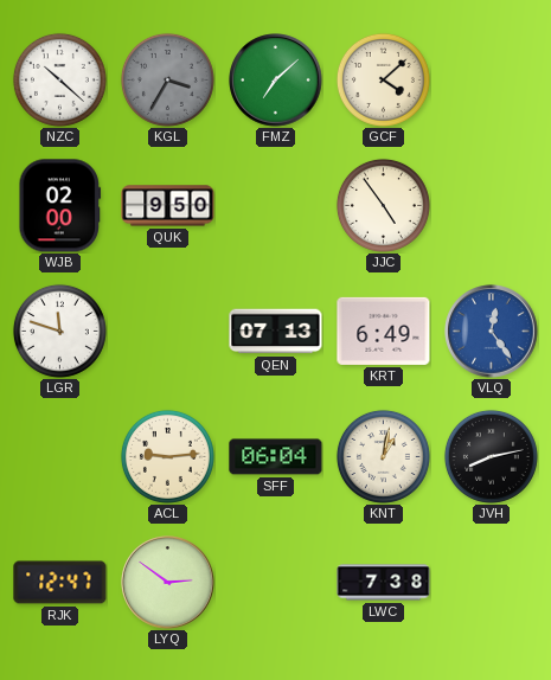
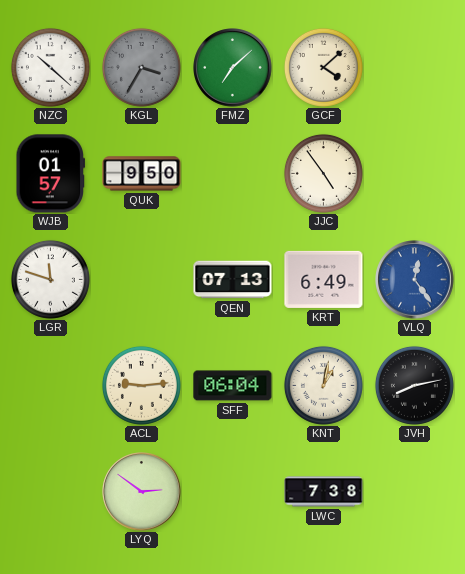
WJB: 02:00 -> 01:57 (51, 174)
RJK: 12:47 -> none (60, 583)
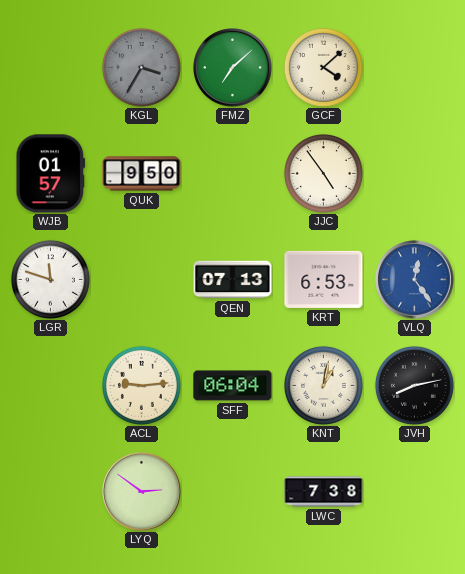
NZC: 10:22 -> none (50, 67)
KRT: 6:49 -> 6:53 (324, 279)
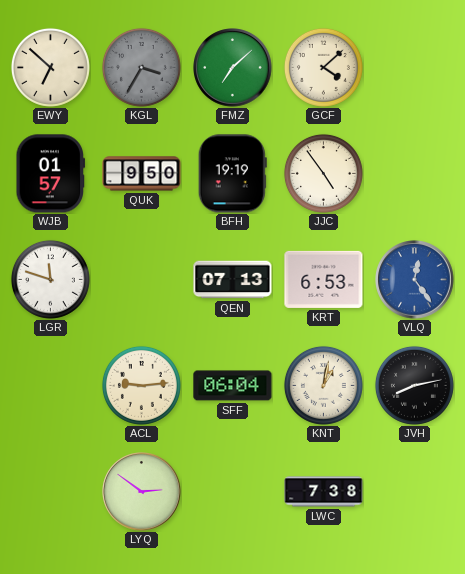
EWY: none -> 6:52 (50, 67)
BFH: none -> 19:19 (232, 174)
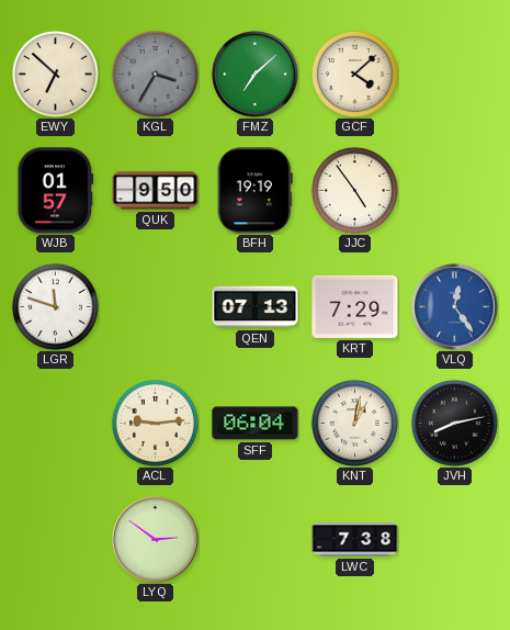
KRT: 6:53 -> 7:29 (355, 306)
